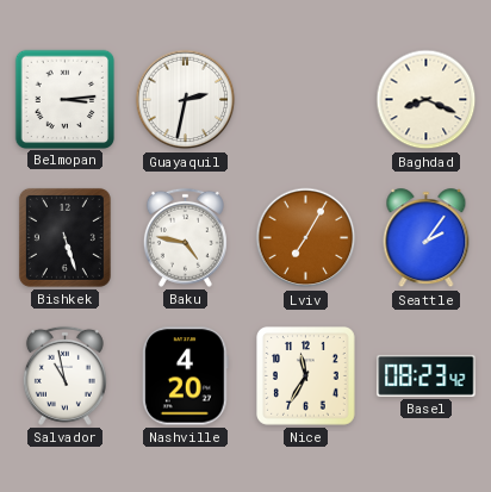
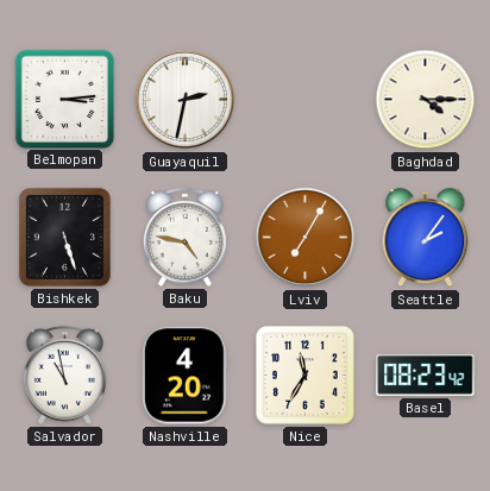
Baghdad: 8:19 -> 4:15 (426, 100)
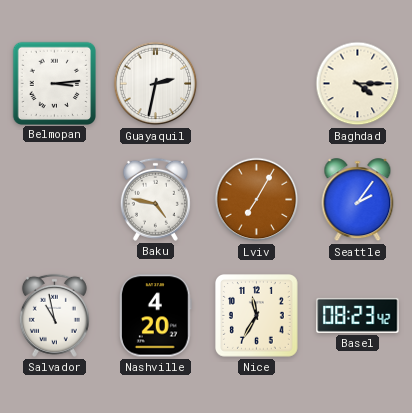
Bishkek: 5:27 -> none (64, 237)
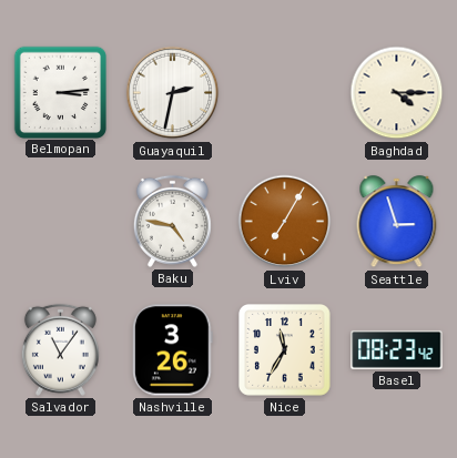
Seattle: 2:06 -> 2:57 (397, 222)
Salvador: 10:58 -> 11:06 (60, 349)
Nashville: 4:20 -> 3:26 (172, 350)
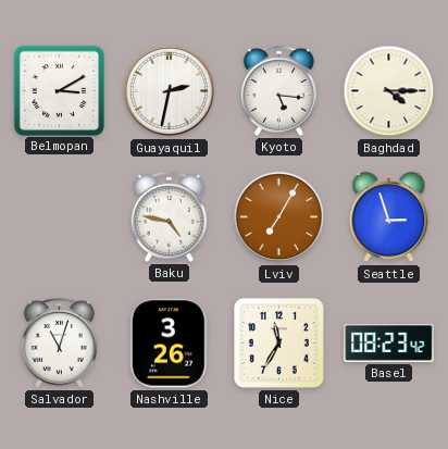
Belmopan: 3:14 -> 3:10 (59, 90)
Kyoto: none -> 5:16 (278, 90)
Salvador: 11:06 -> 11:03 (59, 342)
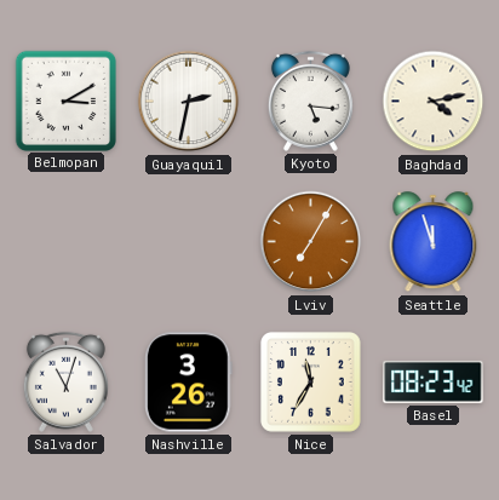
Baghdad: 4:15 -> 4:13 (434, 102)
Baku: 4:47 -> none (169, 216)
Seattle: 2:57 -> 11:57 (434, 242)
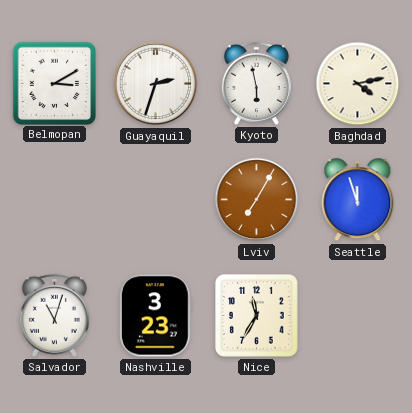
Guayaquil: 2:32 -> 2:33 (156, 84)
Kyoto: 5:16 -> 5:58 (256, 83)
Nashville: 3:26 -> 3:23 (155, 316)
Basel: 08:23 -> none (434, 381)
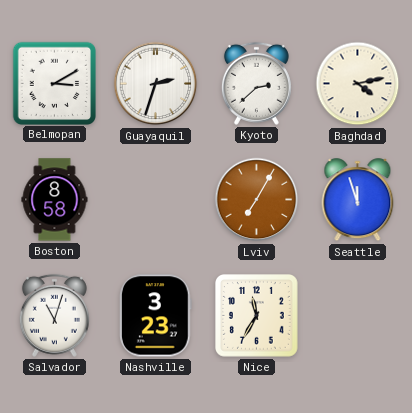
Kyoto: 5:58 -> 2:38 (256, 83)
Boston: none -> 8:58 (55, 200)
